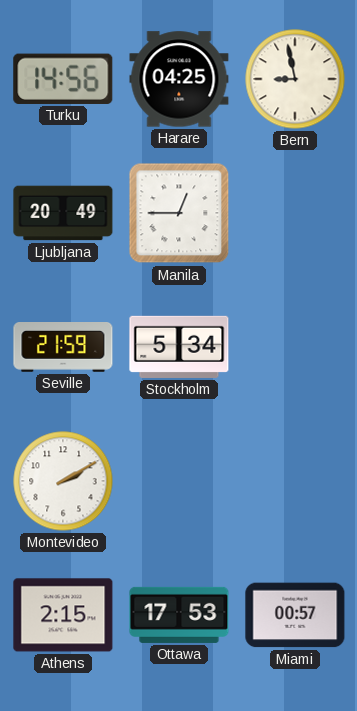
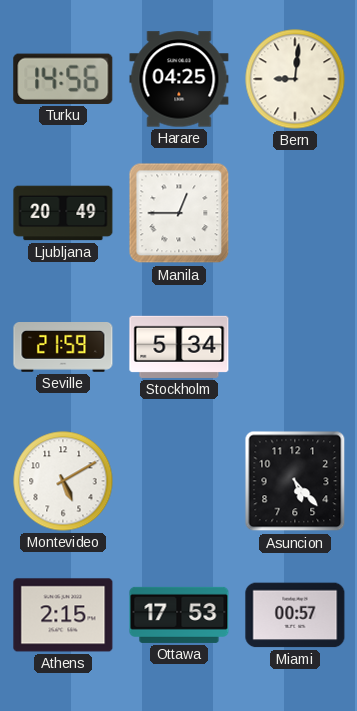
Bern: 8:58 -> 9:01 (295, 79)
Montevideo: 2:10 -> 5:10 (63, 481)
Asuncion: none -> 5:23 (295, 481)
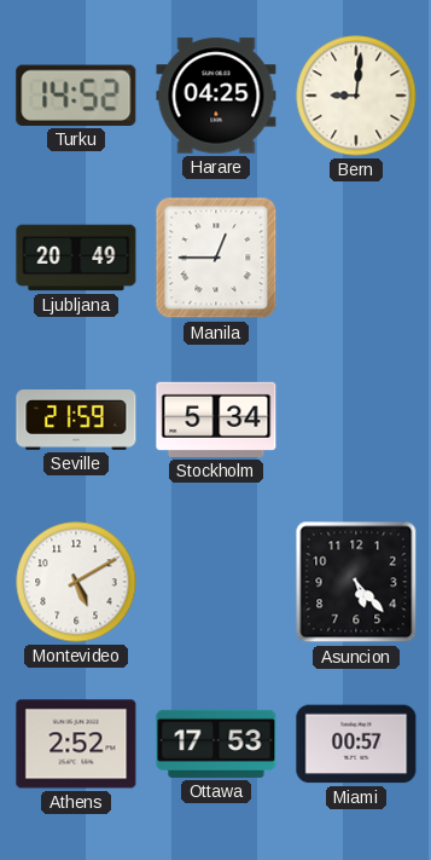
Turku: 14:56 -> 14:52 (76, 96)
Athens: 2:15 -> 2:52 (76, 744)
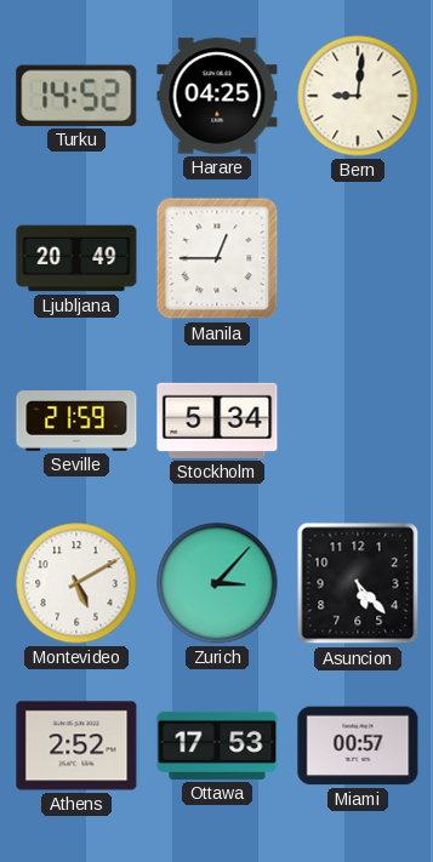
Zurich: none -> 3:07 (217, 583)
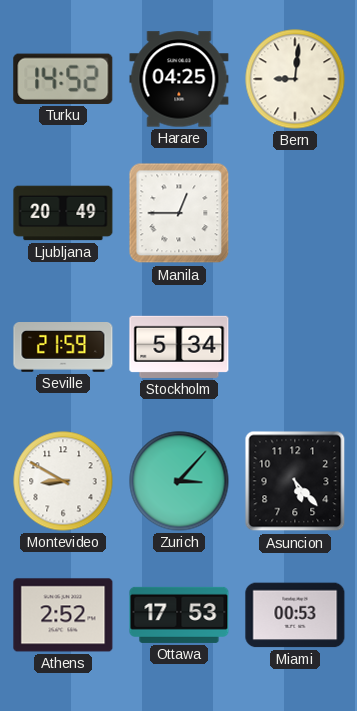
Montevideo: 5:10 -> 8:50 (63, 481)
Miami: 00:57 -> 00:53 (295, 615)
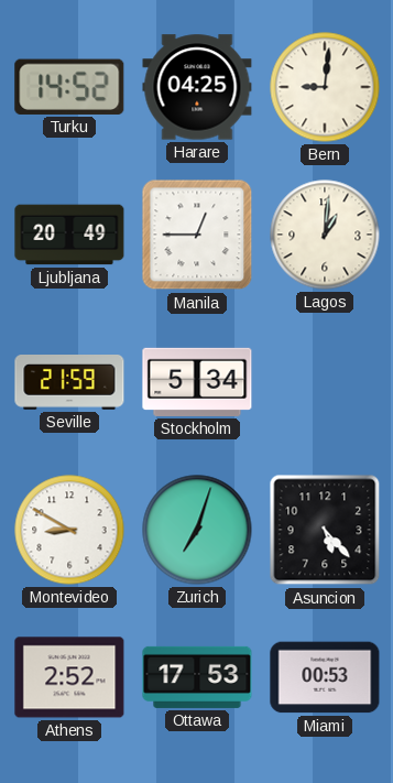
Lagos: none -> 1:01 (325, 235)
Zurich: 3:07 -> 7:03 (197, 530)
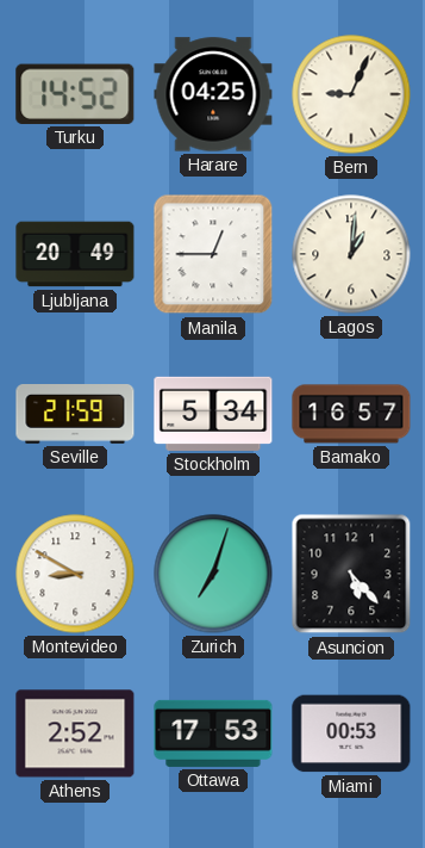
Bern: 9:01 -> 9:04 (351, 94)
Bamako: none -> 16:57 (351, 414)
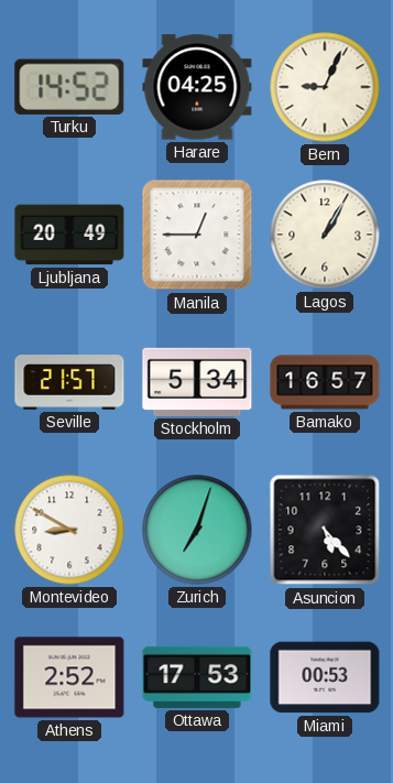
Lagos: 1:01 -> 1:05 (325, 235)
Seville: 21:59 -> 21:57 (69, 383)
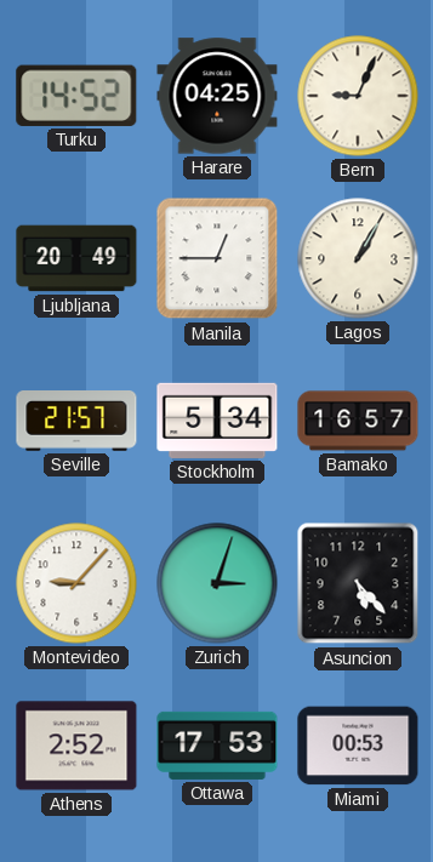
Montevideo: 8:50 -> 9:07 (76, 583)
Zurich: 7:03 -> 3:03 (217, 583)
